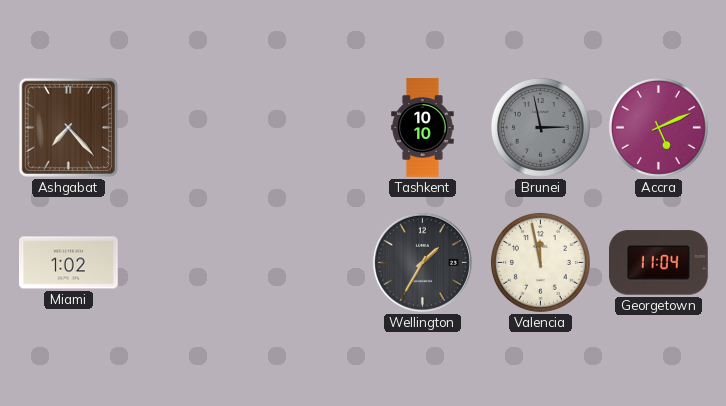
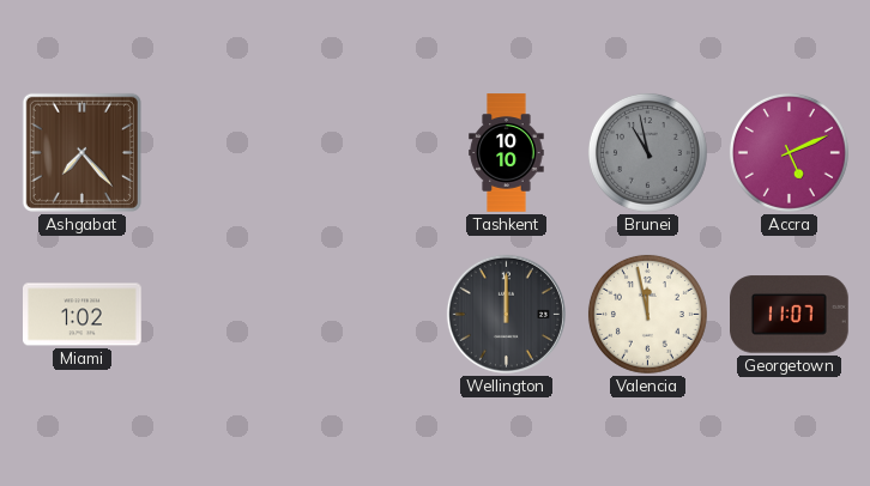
Brunei: 2:58 -> 10:58 (647, 152)
Wellington: 1:35 -> 12:00 (506, 314)
Georgetown: 11:04 -> 11:07 (790, 315)
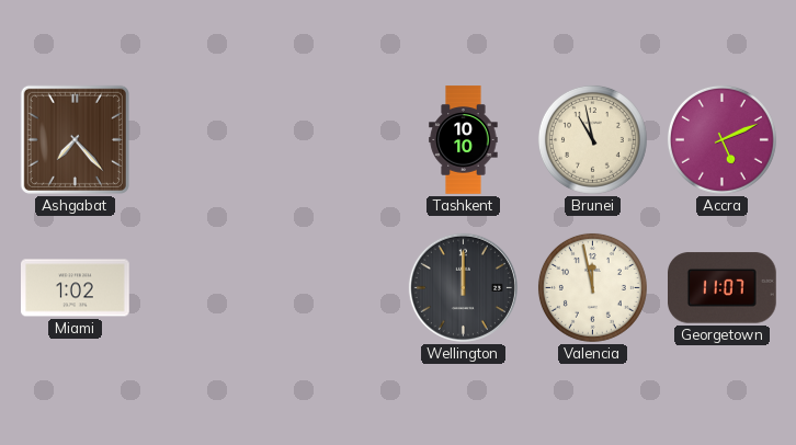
Brunei dial: grey -> cream (592, 139)
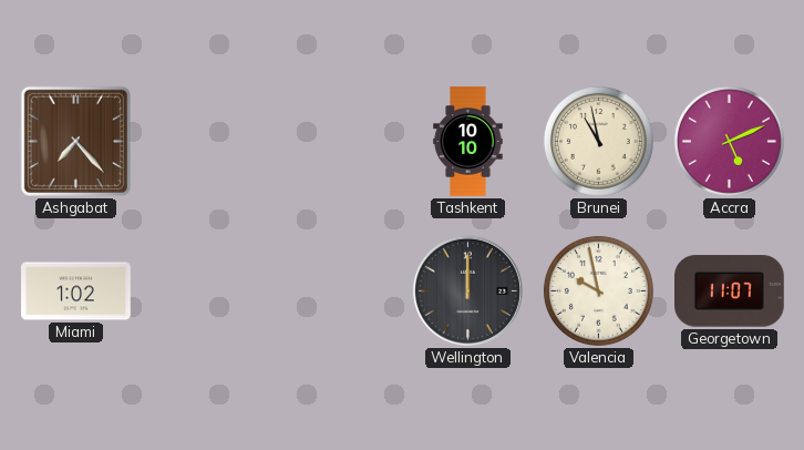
Valencia: 11:58 -> 9:58 (598, 290)
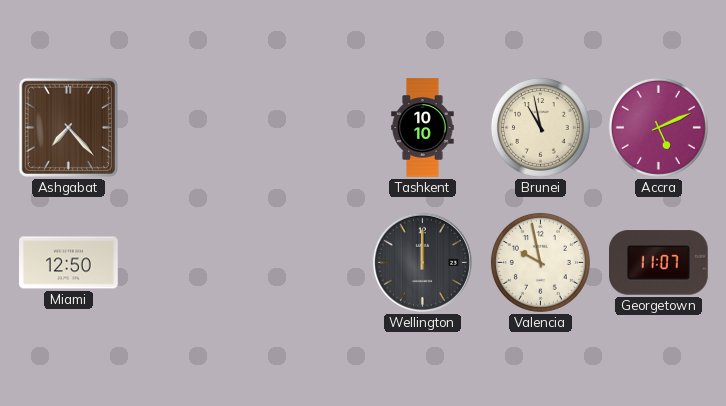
Miami: 1:02 -> 12:50 (69, 263)
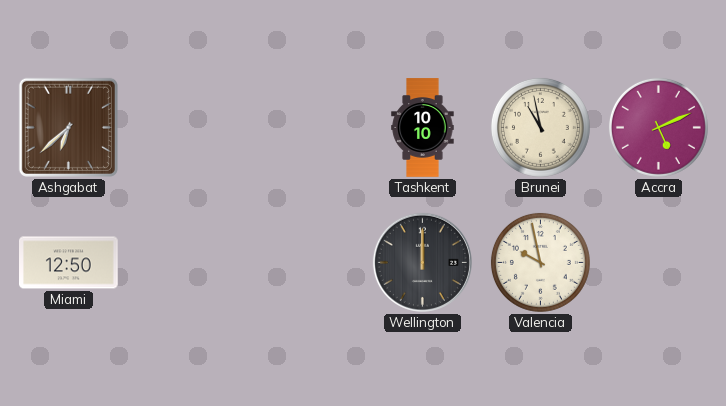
Ashgabat: 7:23 -> 6:38 (68, 127)
Georgetown: 11:07 -> none (659, 263)
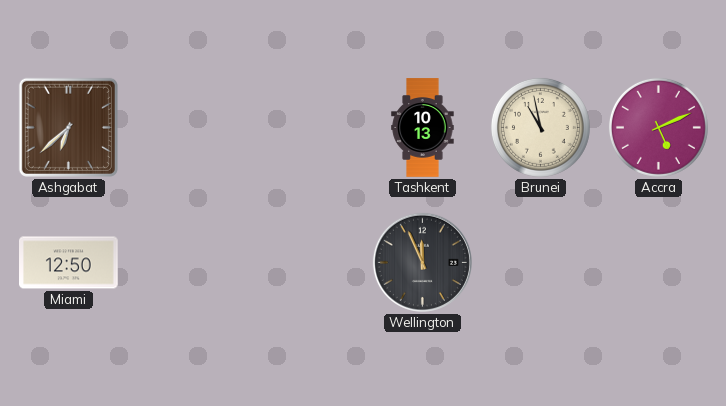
Tashkent: 10:10 -> 10:13 (423, 128)
Wellington: 12:00 -> 11:56 (422, 262)
Valencia: 9:58 -> none (540, 262)
